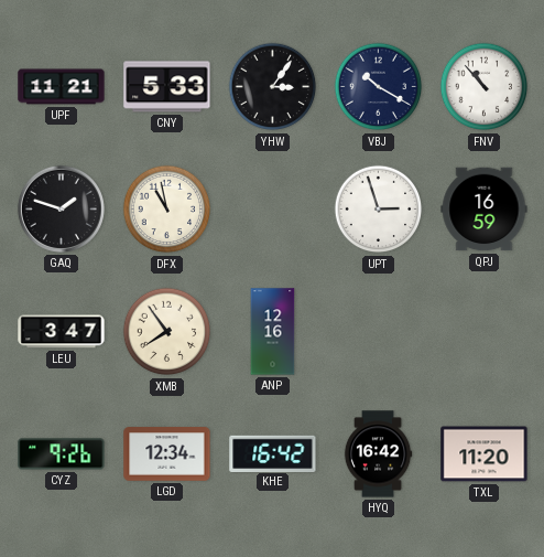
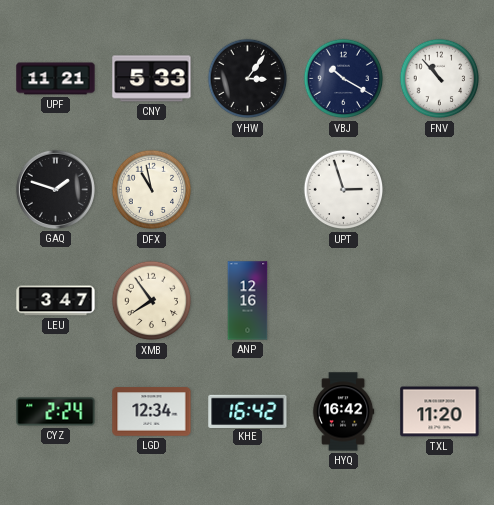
QPJ: 16:59 -> none (485, 210)
CYZ: 9:26 -> 2:24 (56, 412)
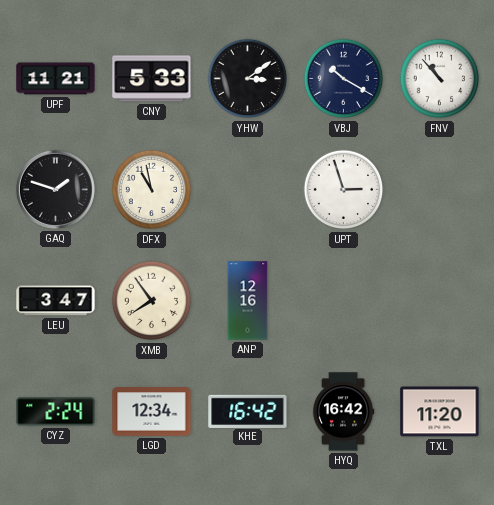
YHW: 3:06 -> 3:09 (248, 79)
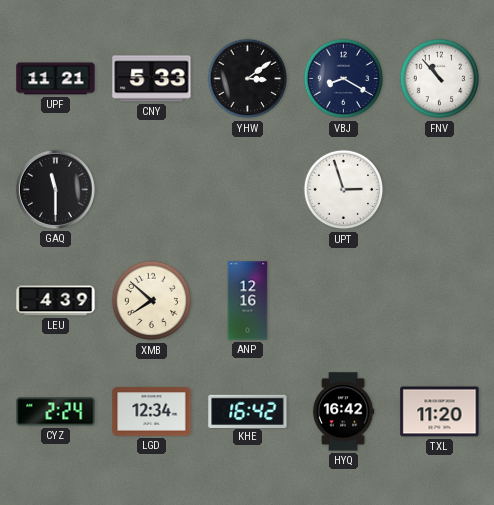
VBJ: 10:20 -> 8:20 (344, 79)
GAQ: 1:48 -> 11:30 (55, 189)
DFX: 10:58 -> none (152, 190)
LEU: 3:47 -> 4:39 (56, 301)
XMB: 7:54 -> 7:52 (152, 301)
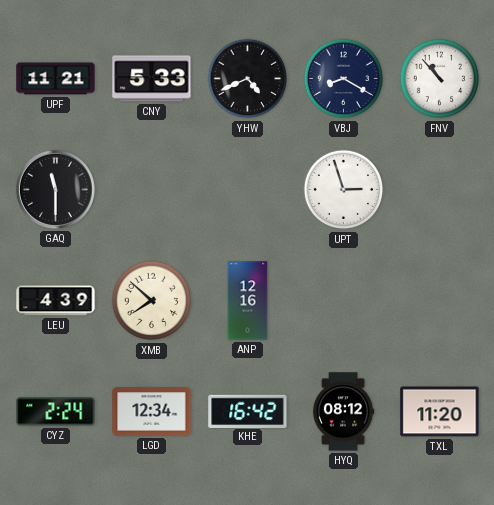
YHW: 3:09 -> 4:41 (248, 79)
HYQ: 16:42 -> 08:12 (343, 412)
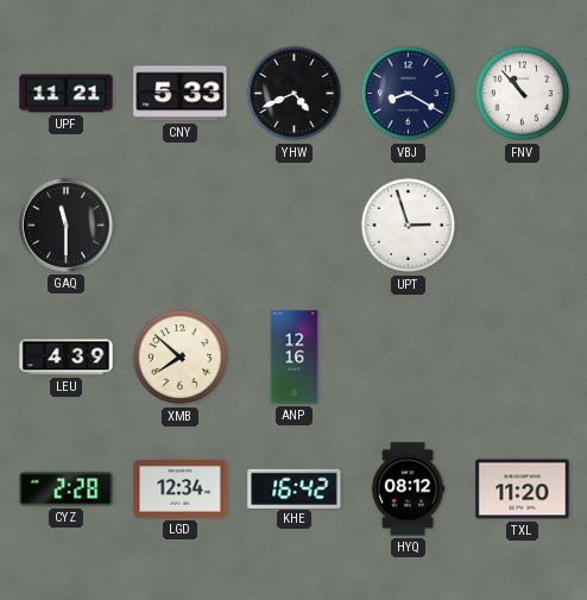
CYZ: 2:24 -> 2:28 (67, 490)
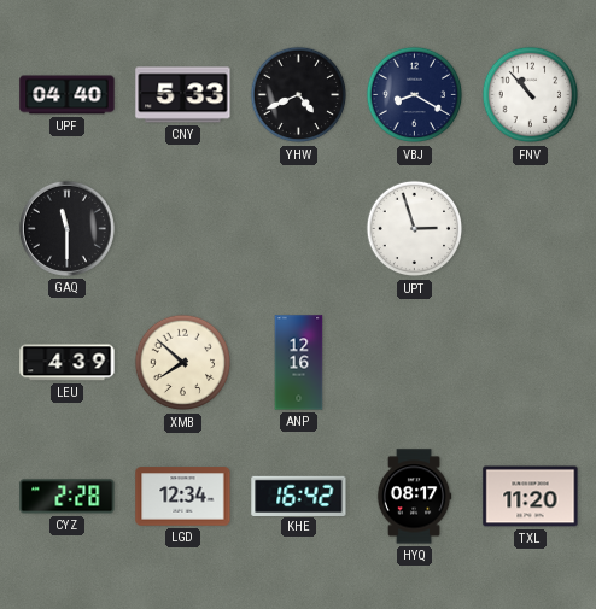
UPF: 11:21 -> 04:40 (68, 95)
HYQ: 08:12 -> 08:17 (414, 497)
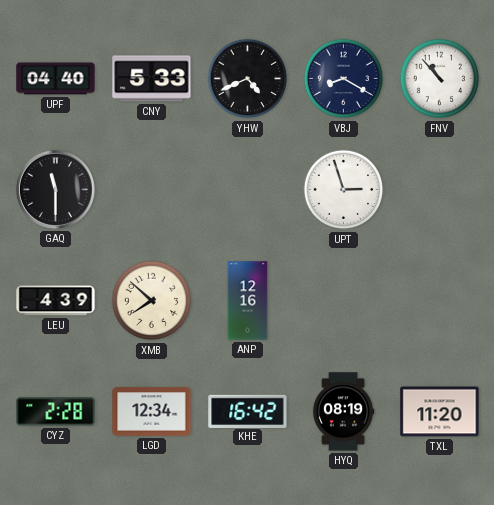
HYQ: 08:17 -> 08:19 (343, 412)
